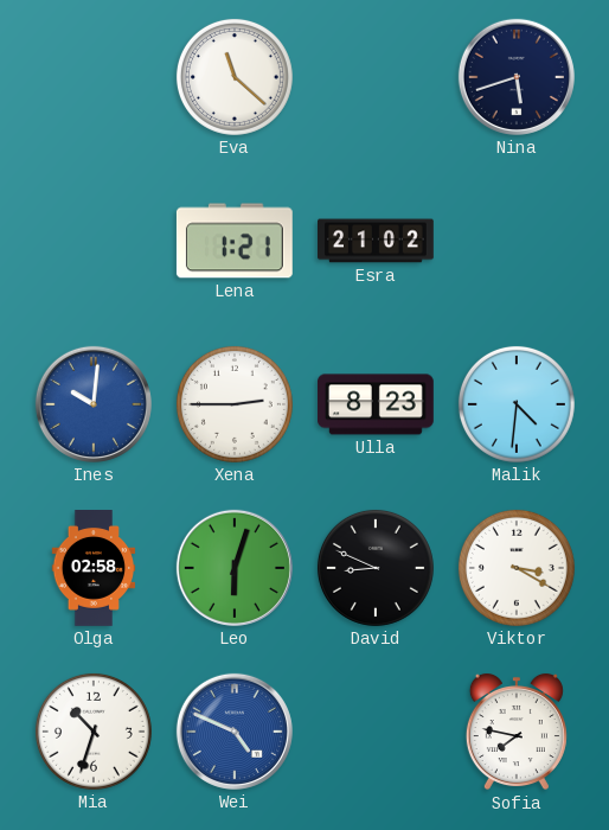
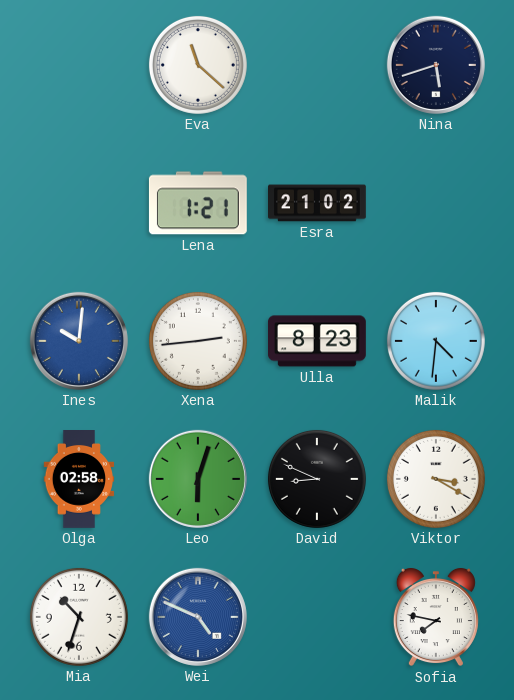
Xena: 2:45 -> 2:44 (198, 341)
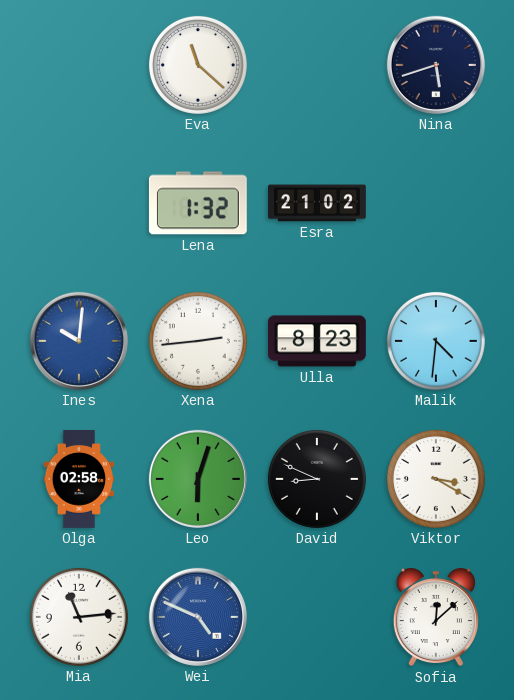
Lena: 1:21 -> 1:32 (198, 203)
Mia: 10:33 -> 11:14 (79, 617)
Sofia: 7:47 -> 12:08 (436, 617)
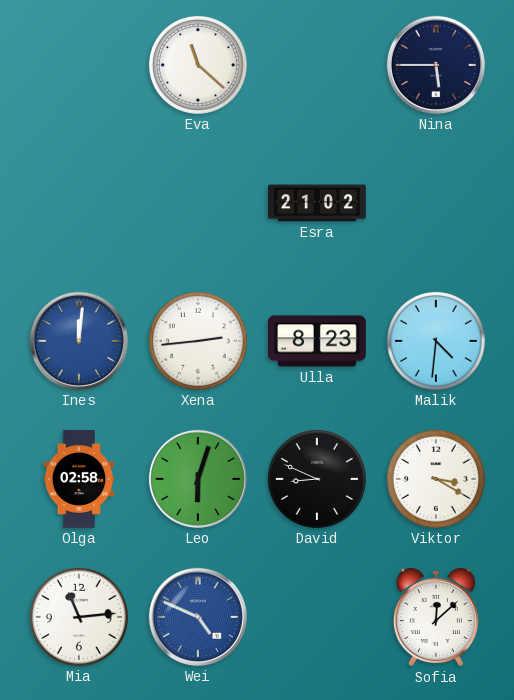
Nina: 5:42 -> 5:45 (436, 65)
Lena: 1:32 -> none (198, 203)
Ines: 10:01 -> 12:01 (79, 341)
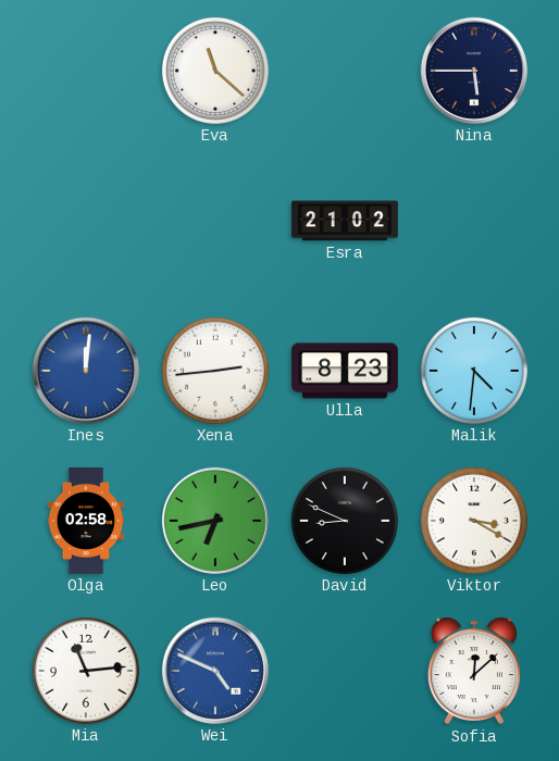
Leo: 6:03 -> 6:43 (215, 521)
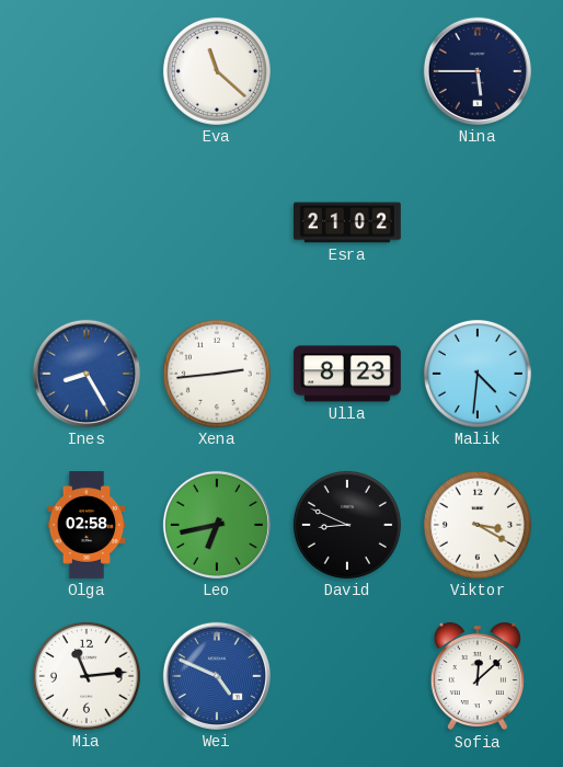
Ines: 12:01 -> 8:25 (87, 374)
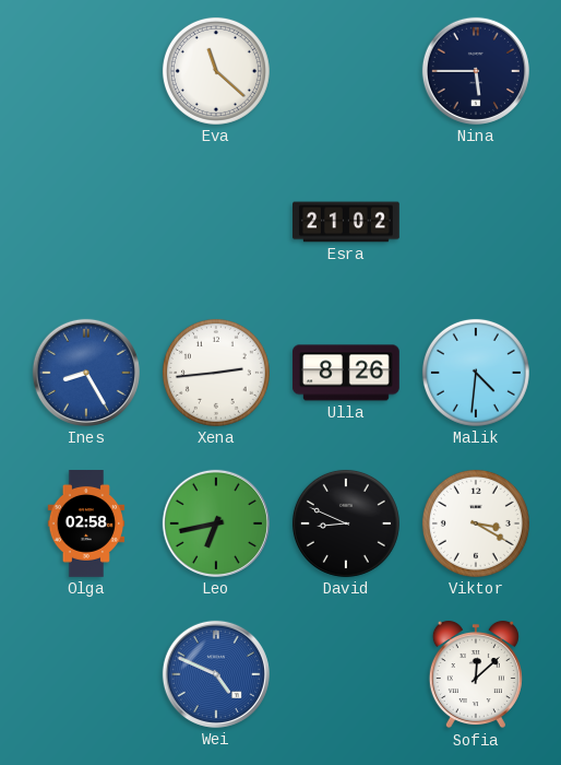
Ulla: 8:23 -> 8:26 (347, 373)
Mia: 11:14 -> none (87, 676)
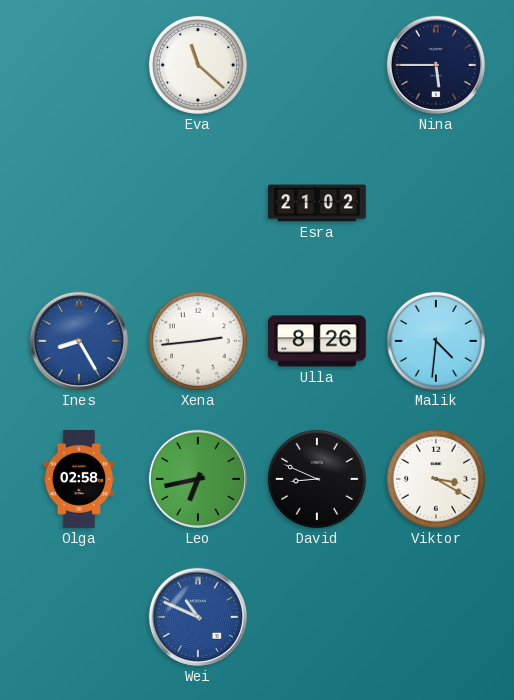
Wei: 4:49 -> 10:49 (198, 617)
Sofia: 12:08 -> none (476, 674)
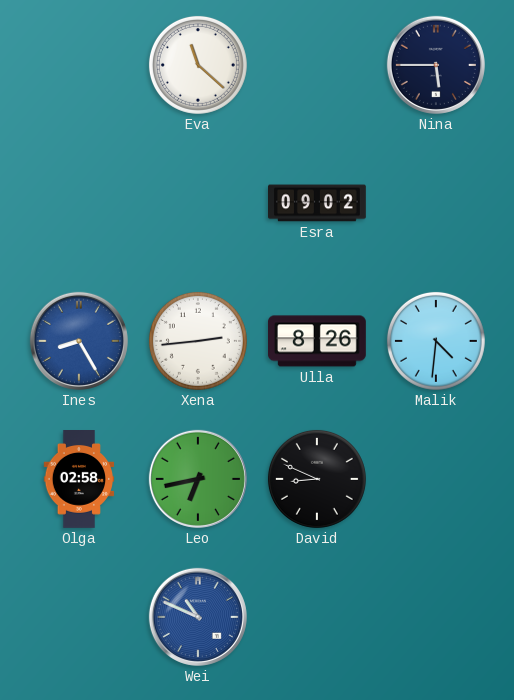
Esra: 21:02 -> 09:02 (318, 203)
Viktor: 3:20 -> none (436, 479)
